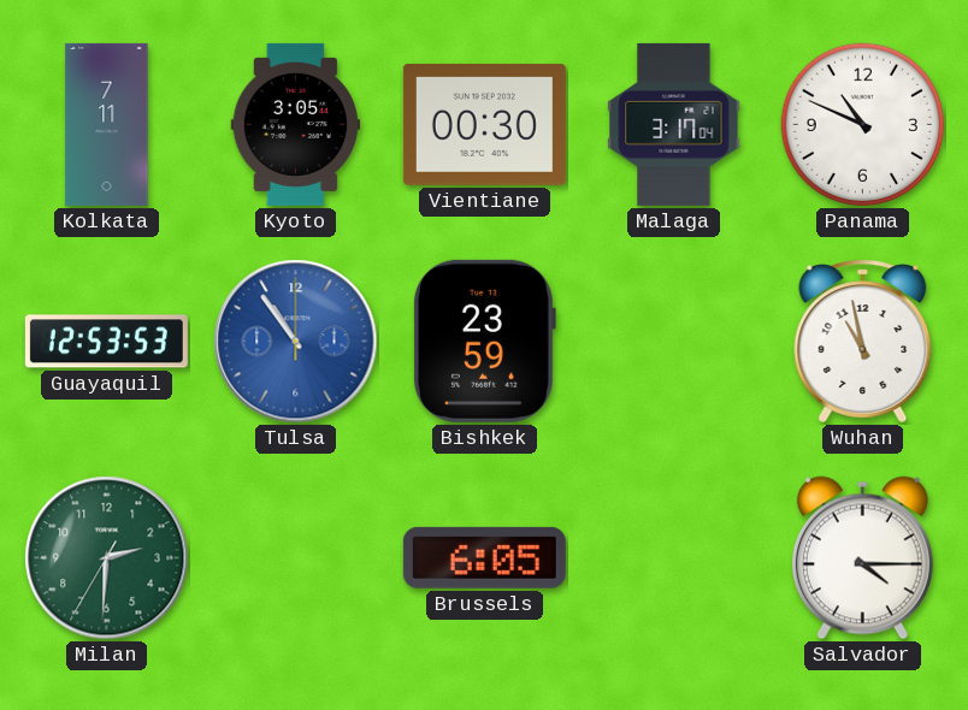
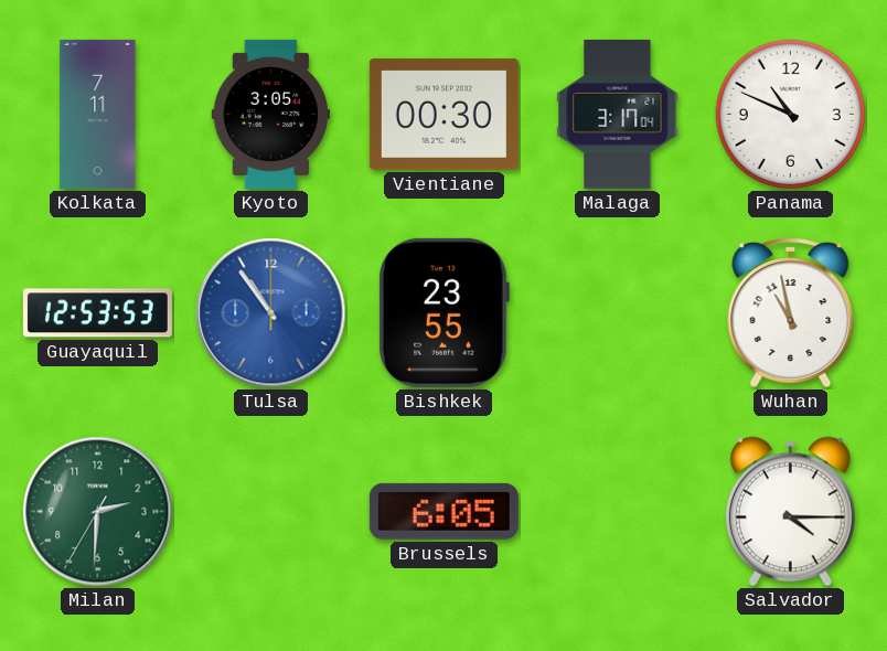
Bishkek: 23:59 -> 23:55 (443, 312)
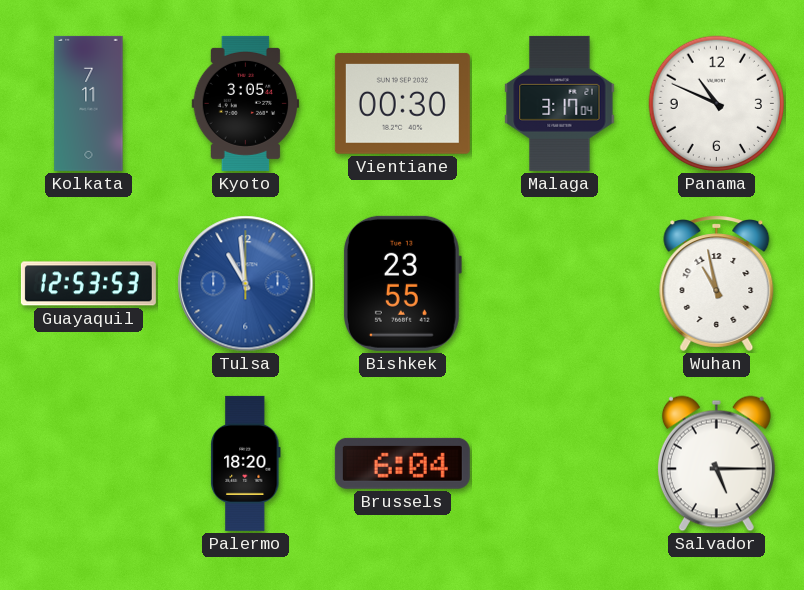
Tulsa: 10:54 -> 10:59 (246, 284)
Milan: 2:30 -> none (98, 512)
Palermo: none -> 18:20 (246, 463)
Brussels: 6:05 -> 6:04 (402, 463)
Salvador: 4:15 -> 5:15 (716, 464)
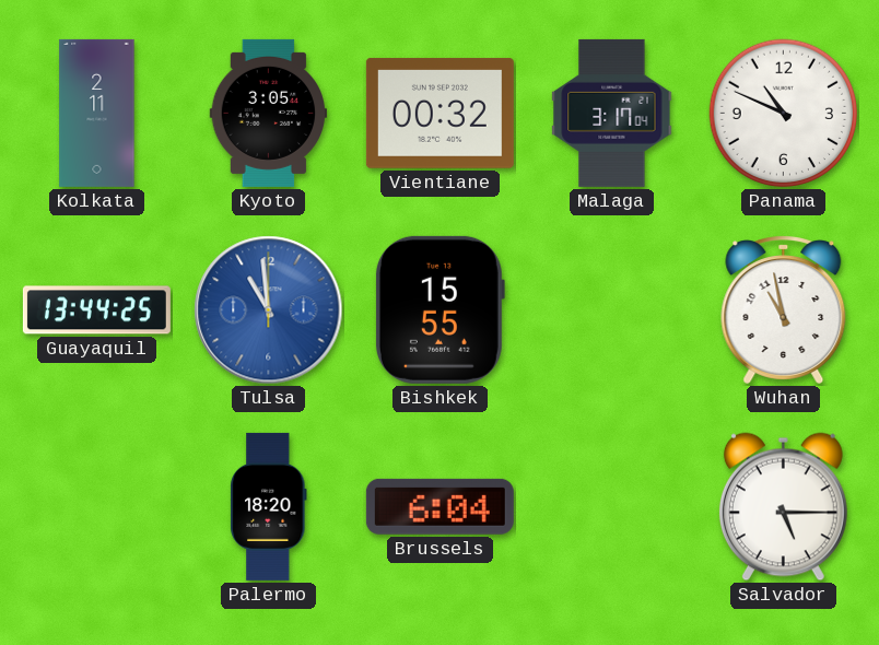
Kolkata: 7:11 -> 2:11 (97, 113)
Vientiane: 00:30 -> 00:32 (440, 113)
Guayaquil: 12:53 -> 13:44 (96, 310)
Bishkek: 23:55 -> 15:55 (440, 309)
